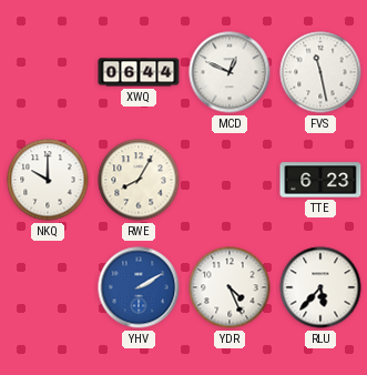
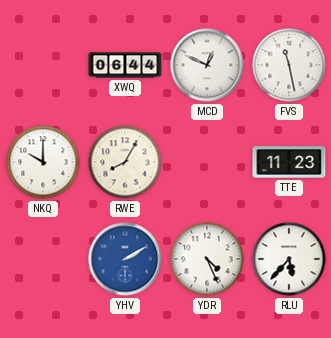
TTE: 6:23 -> 11:23 (289, 162)
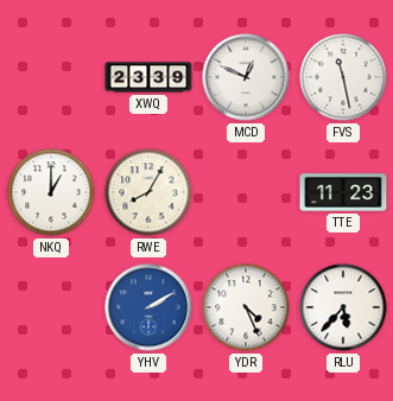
XWQ: 06:44 -> 23:39 (148, 77)
NKQ: 10:00 -> 1:00 (51, 192)
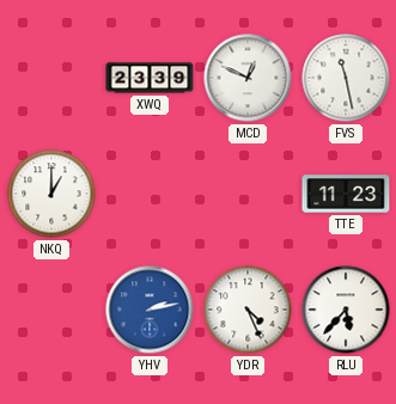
RWE: 8:05 -> none (148, 192)
YHV: 2:10 -> 2:13 (150, 310)
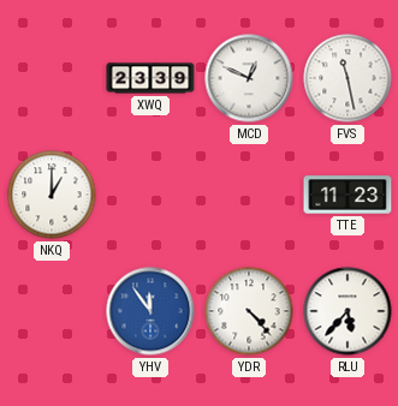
YHV: 2:13 -> 11:54 (150, 311)
YDR: 4:26 -> 4:23 (249, 311)
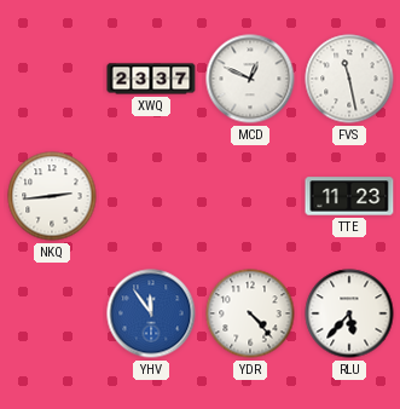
XWQ: 23:39 -> 23:37 (151, 79)
NKQ: 1:00 -> 2:44 (52, 196)
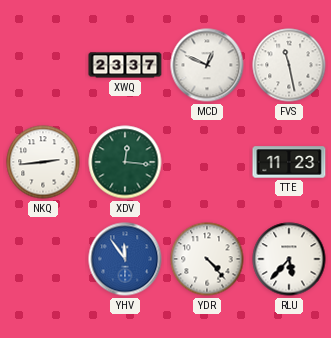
XDV: none -> 12:16 (125, 162)
